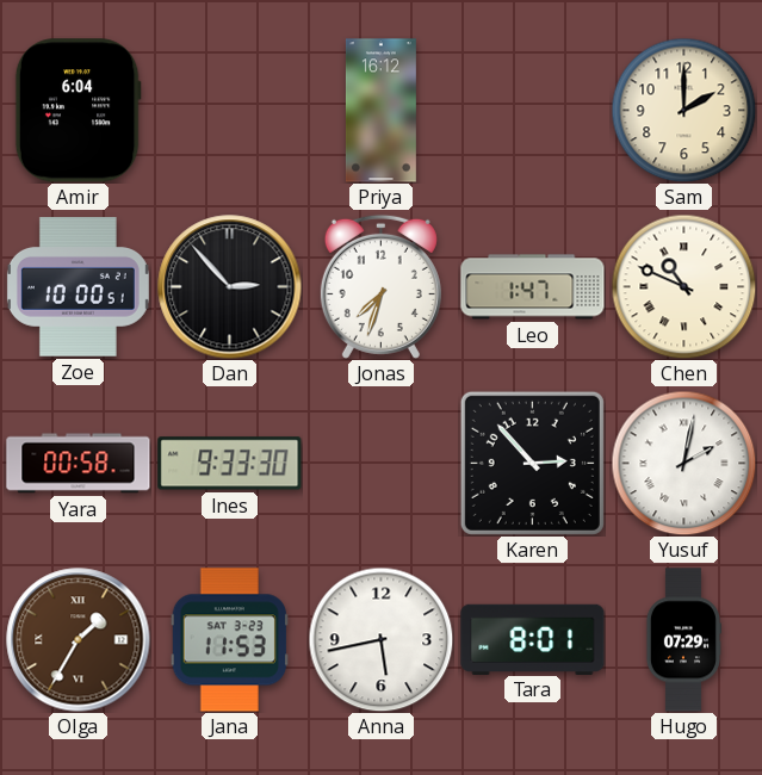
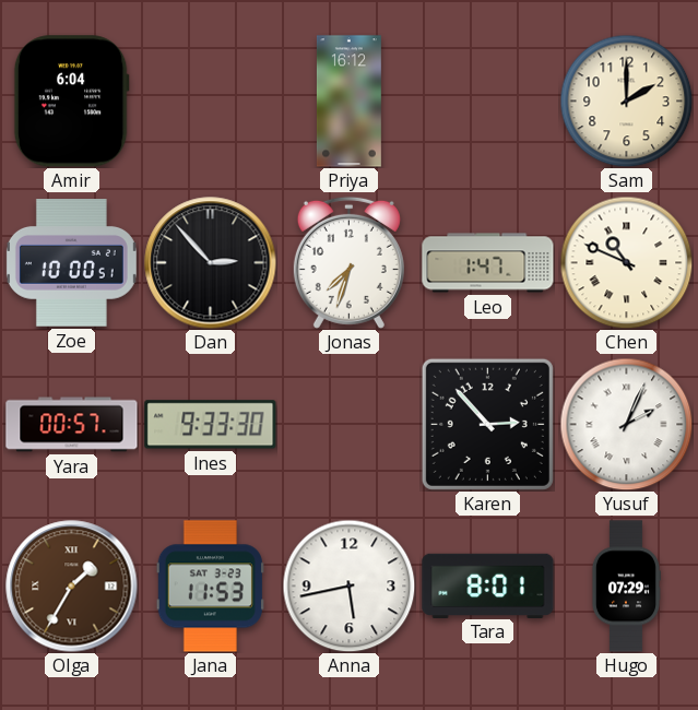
Yara: 00:58 -> 00:57 (72, 425)
Yusuf: 2:02 -> 2:04 (626, 424)
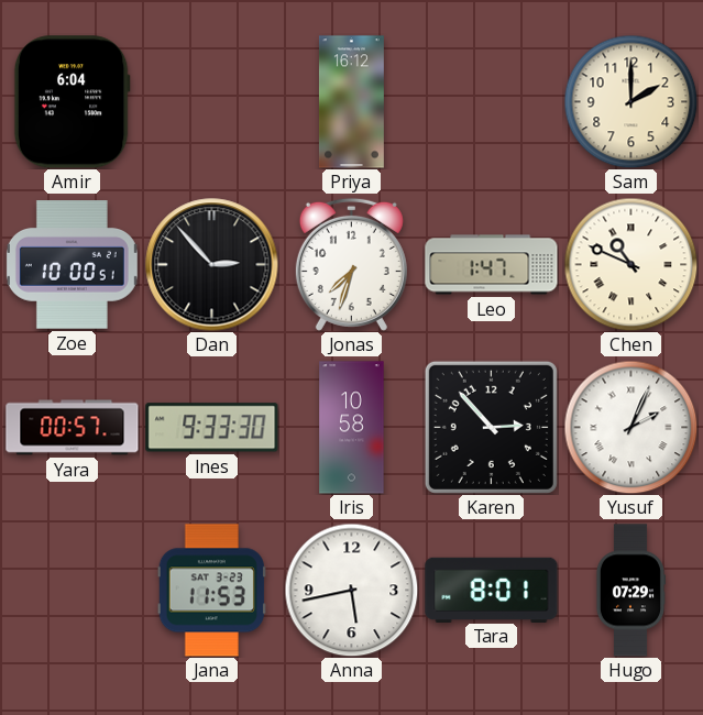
Iris: none -> 10:58 (352, 428)
Olga: 1:35 -> none (72, 587)
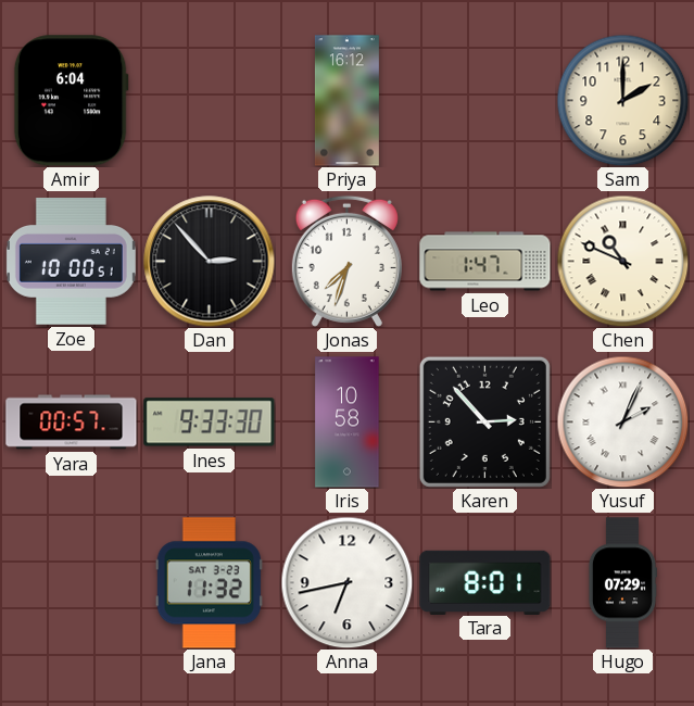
Jana: 11:53 -> 11:32 (209, 583)
Anna: 5:43 -> 6:43 (346, 582)
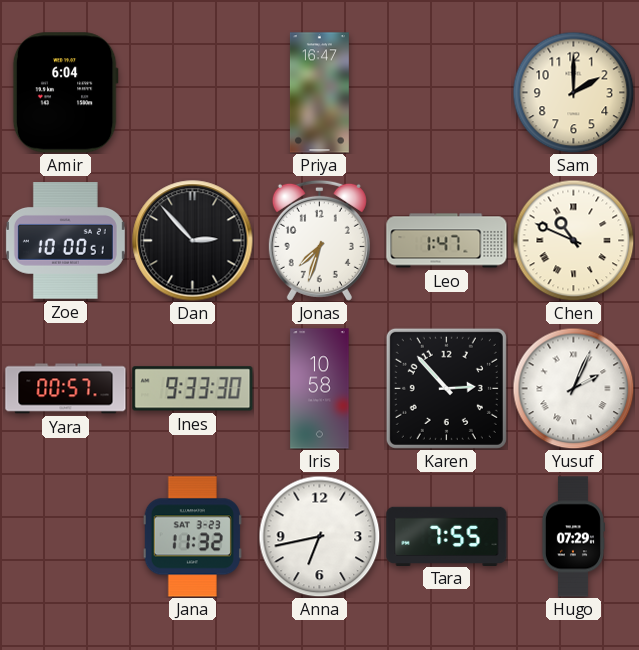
Priya: 16:12 -> 16:47 (319, 93)
Tara: 8:01 -> 7:55 (447, 536)
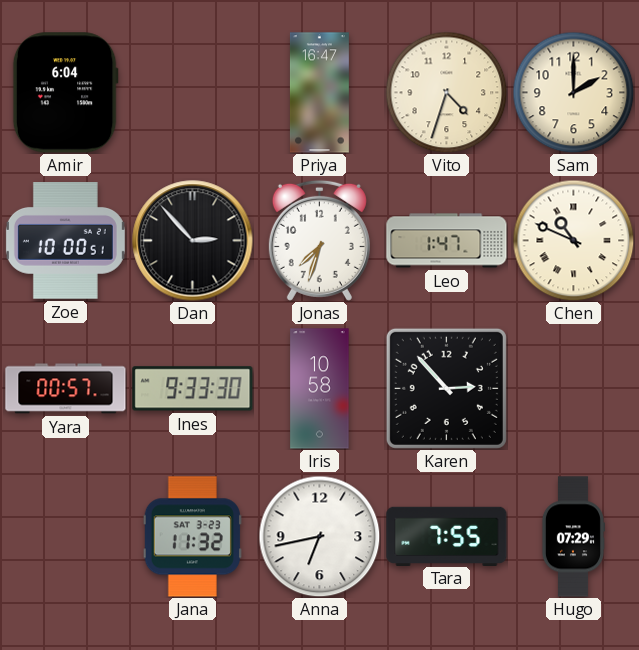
Vito: none -> 4:33 (446, 92)
Yusuf: 2:04 -> none (573, 388)
